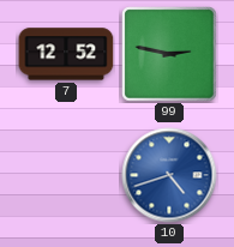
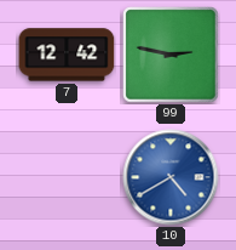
7: 12:52 -> 12:42 (67, 55)
10: 4:42 -> 4:40 (171, 177)
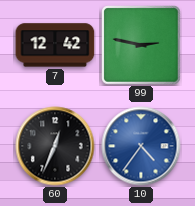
60: none -> 12:34 (55, 146)
10: 4:40 -> 4:36 (141, 146)
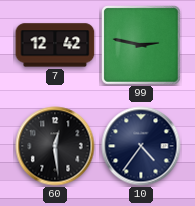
60: 12:34 -> 12:29 (55, 146)
10 dial: blue -> navy (141, 146)
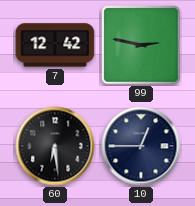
60: 12:29 -> 6:29 (55, 146)
10: 4:36 -> 12:45 (141, 146)
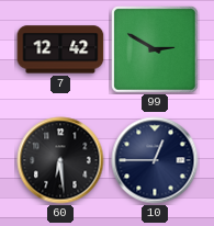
99: 2:47 -> 2:50 (155, 49)
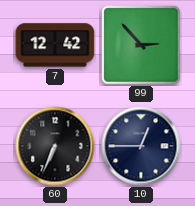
99: 2:50 -> 2:53 (141, 45)
60: 6:29 -> 6:34 (55, 146)
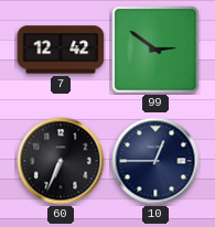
99: 2:53 -> 2:51 (155, 50)
